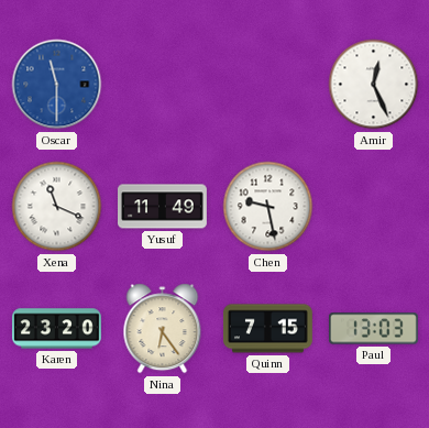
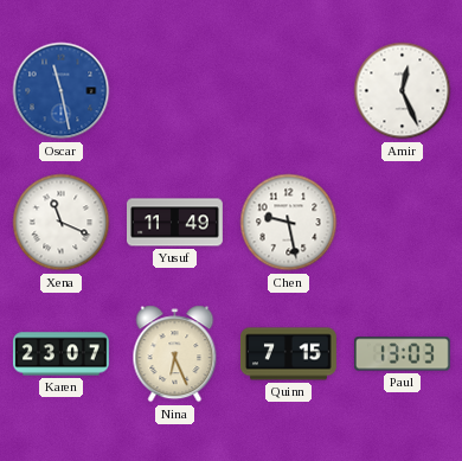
Oscar: 11:30 -> 11:28 (62, 91)
Karen: 23:20 -> 23:07 (60, 354)
Nina: 6:24 -> 6:26 (175, 354)
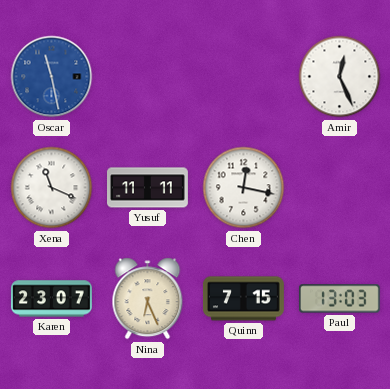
Yusuf: 11:49 -> 11:11 (148, 188)
Chen: 9:28 -> 12:17 (244, 188)
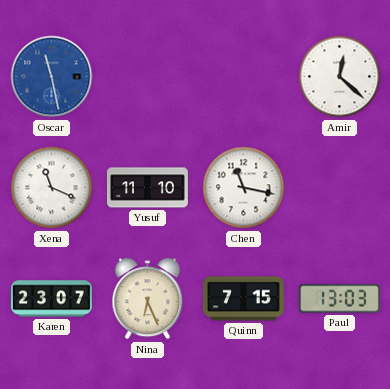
Amir: 12:26 -> 12:22 (340, 77)
Yusuf: 11:11 -> 11:10 (148, 188)
Chen: 12:17 -> 11:17 (244, 188)
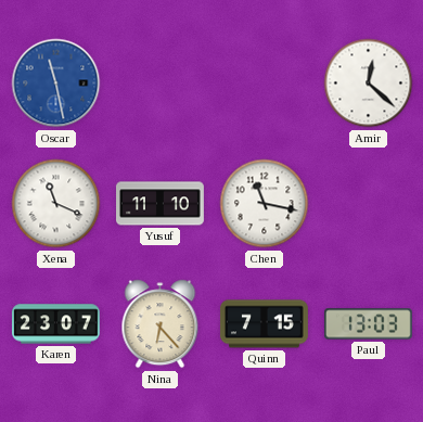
Nina: 6:26 -> 6:23 (161, 324)
